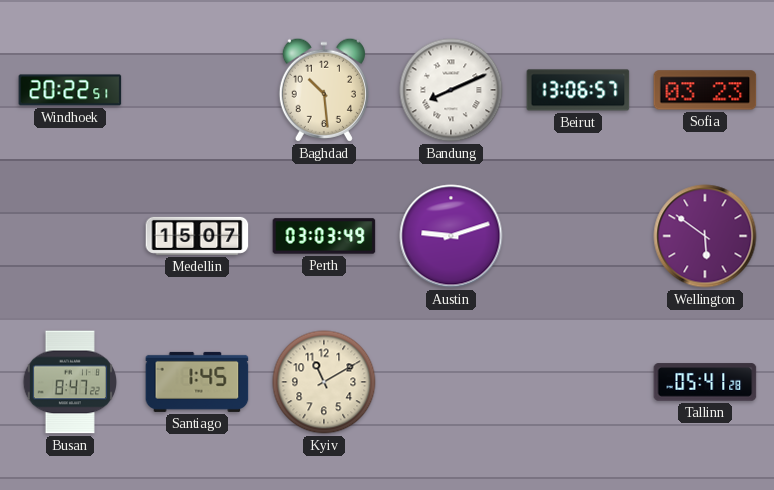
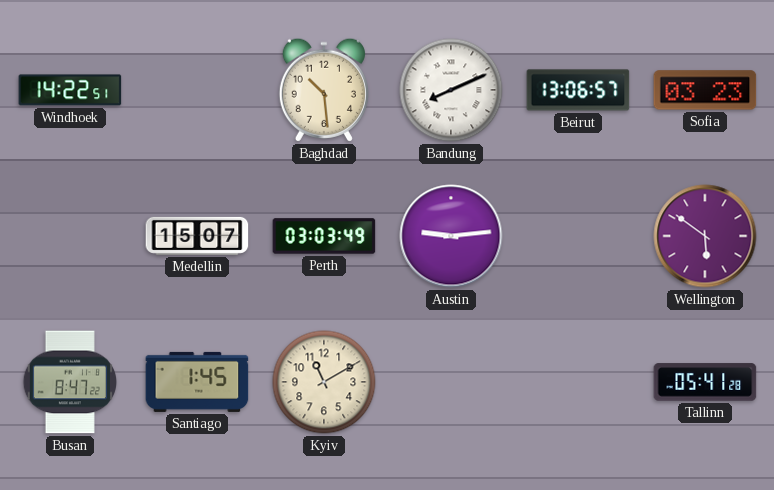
Windhoek: 20:22 -> 14:22 (70, 90)
Austin: 9:12 -> 9:14 (451, 236)
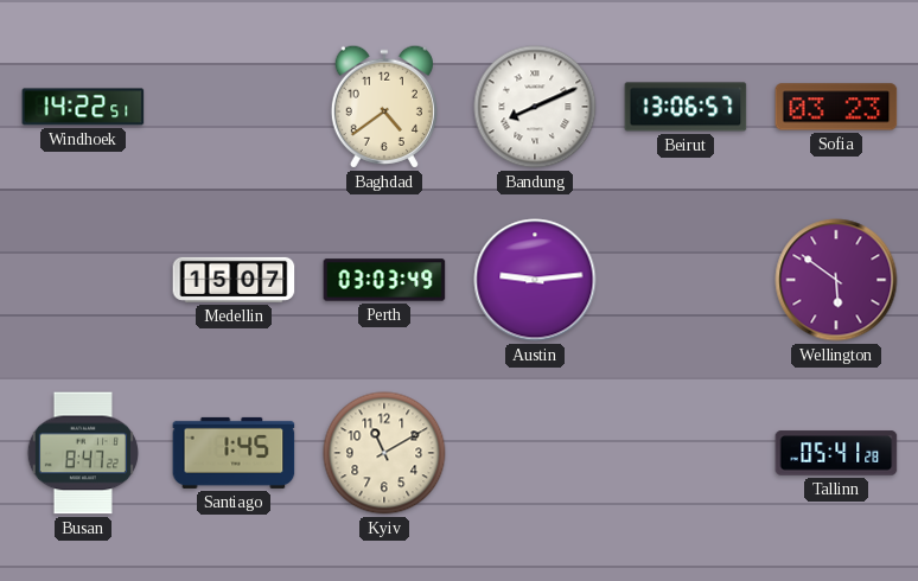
Baghdad: 10:29 -> 4:39 (384, 107)
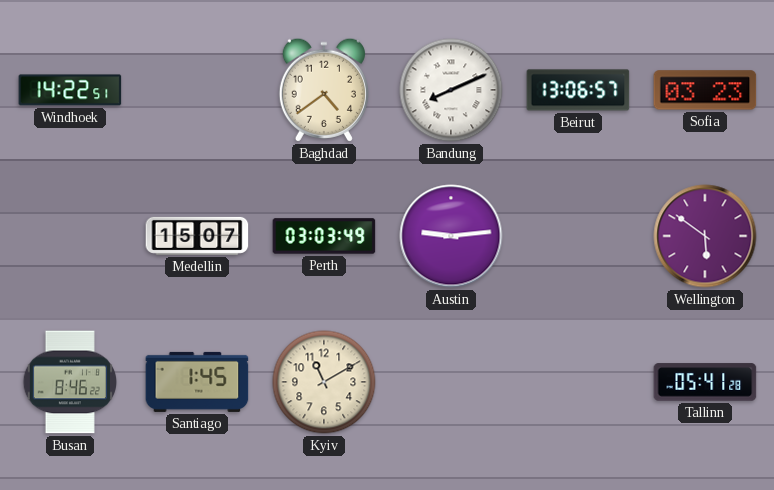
Busan: 8:47 -> 8:46 (69, 382)
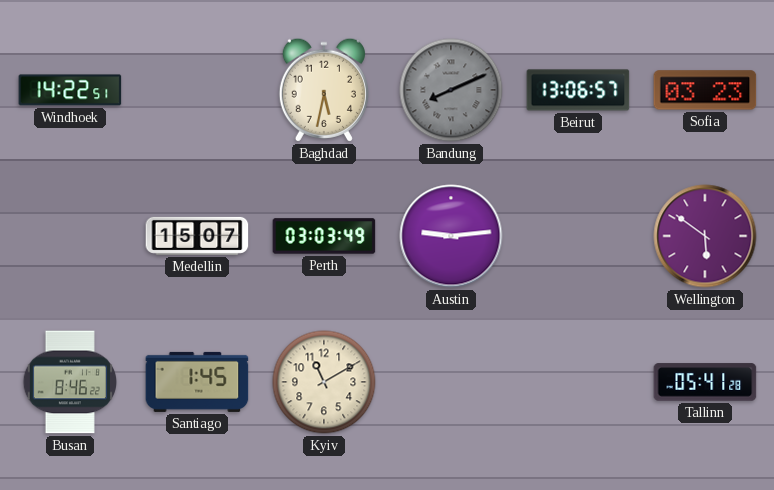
Baghdad: 4:39 -> 5:32 (324, 90)
Bandung dial: white -> grey (451, 90)
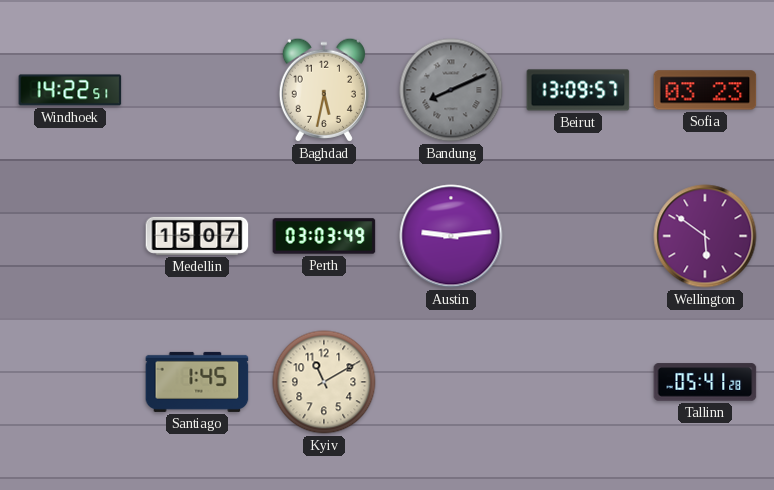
Beirut: 13:06 -> 13:09 (578, 90)
Busan: 8:46 -> none (69, 382)
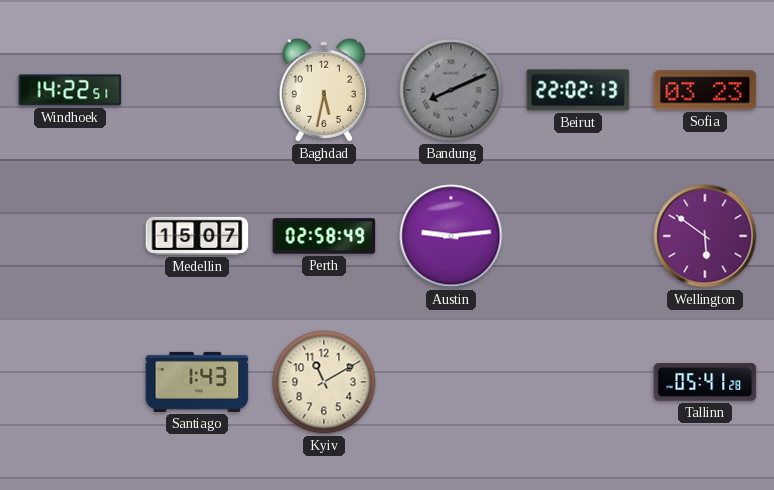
Beirut: 13:09 -> 22:02 (578, 90)
Perth: 03:03 -> 02:58 (324, 236)
Santiago: 1:45 -> 1:43 (197, 382)
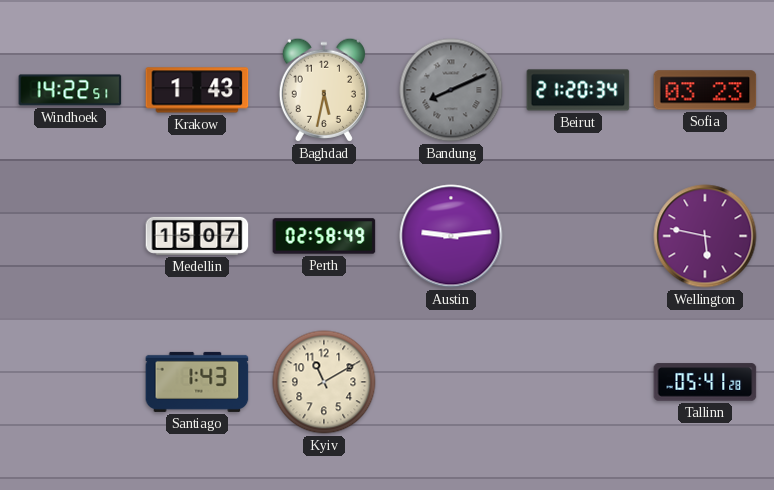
Krakow: none -> 1:43 (197, 90)
Beirut: 22:02 -> 21:20 (578, 90)
Wellington: 5:51 -> 5:47 (705, 236)
